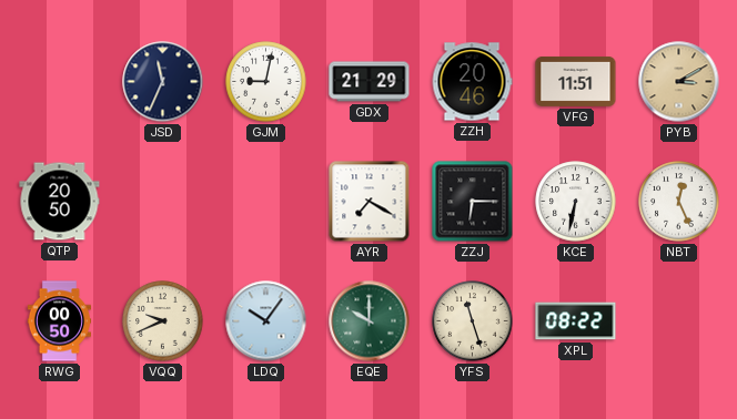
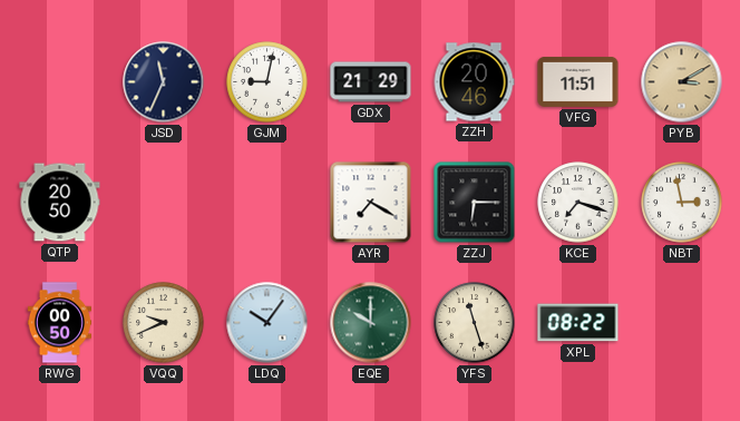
KCE: 6:32 -> 7:18 (578, 203)
NBT: 12:26 -> 2:58 (682, 203)
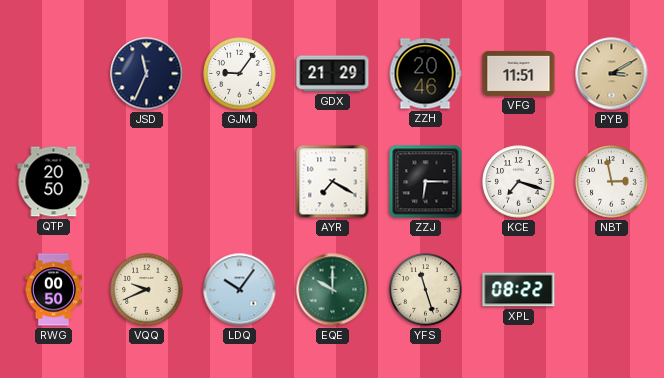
GJM: 9:02 -> 9:06 (240, 74)
